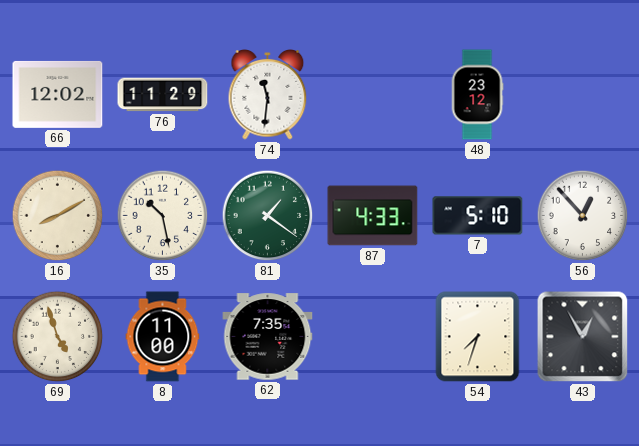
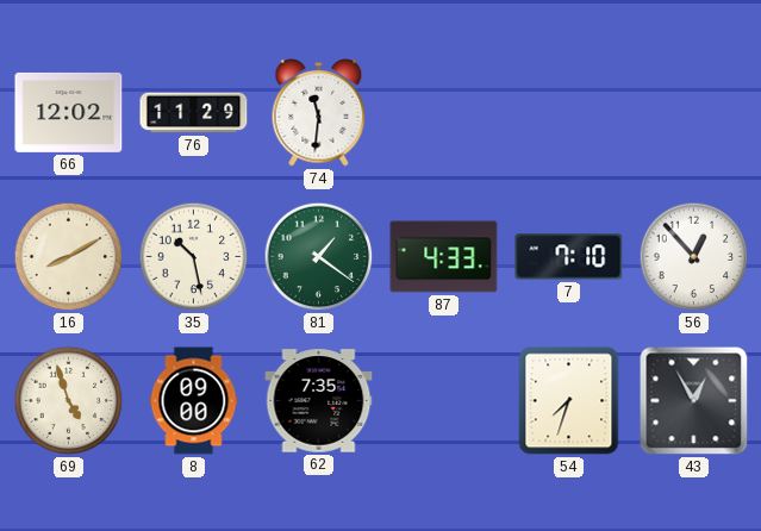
48: 23:12 -> none (477, 95)
7: 5:10 -> 7:10 (569, 257)
8: 11:00 -> 09:00 (194, 401)
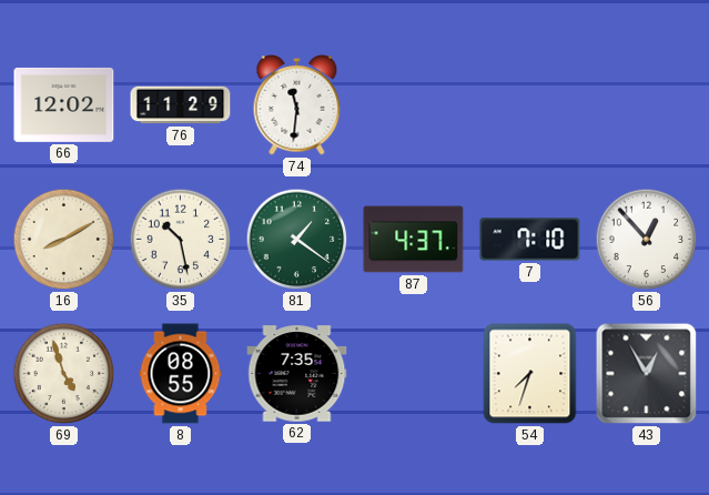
87: 4:33 -> 4:37 (414, 240)
8: 09:00 -> 08:55 (181, 374)
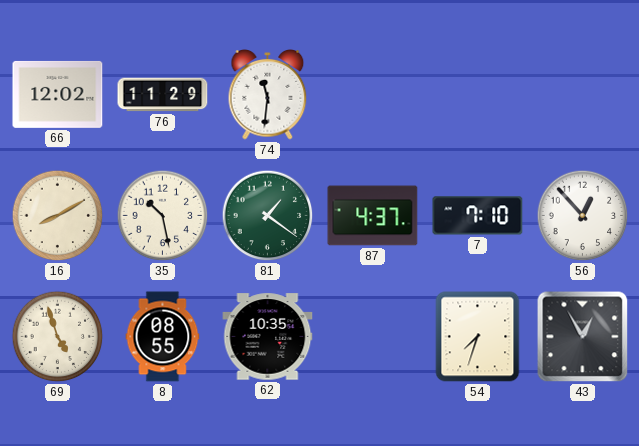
62: 7:35 -> 10:35 (268, 337)
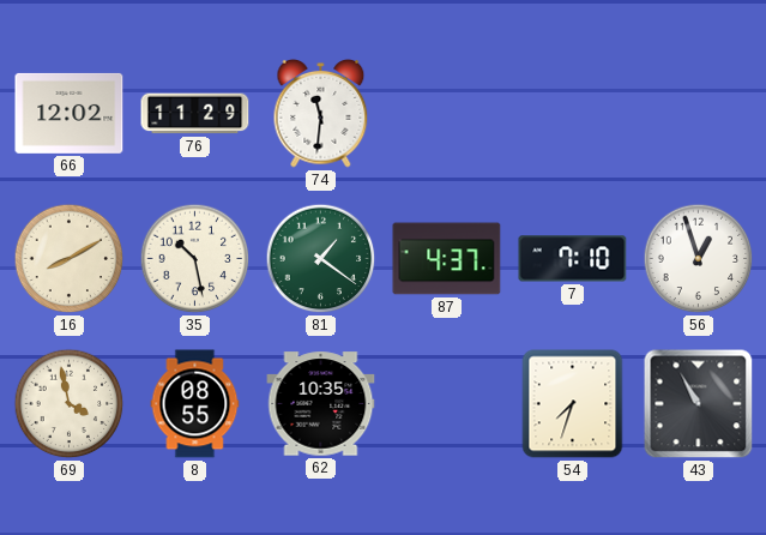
56: 12:53 -> 12:57 (699, 259)
69: 4:57 -> 3:58 (70, 404)
43: 12:55 -> 10:55 (699, 404)
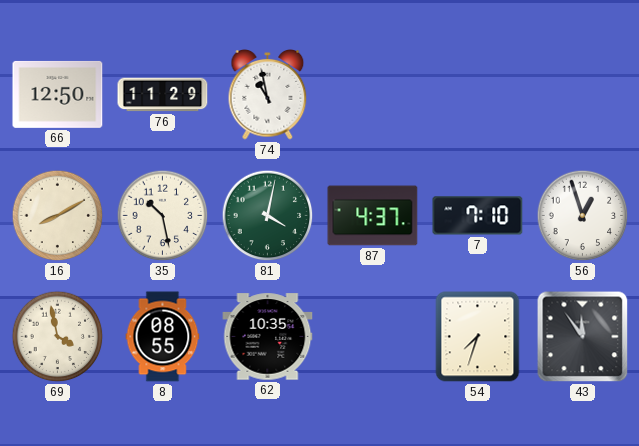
66: 12:02 -> 12:50 (58, 94)
74: 11:31 -> 10:58 (268, 95)
81: 1:21 -> 4:02 (268, 216)
43: 10:55 -> 11:54 (583, 337)
